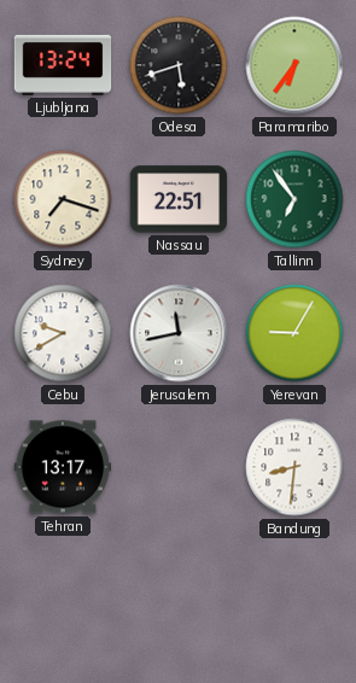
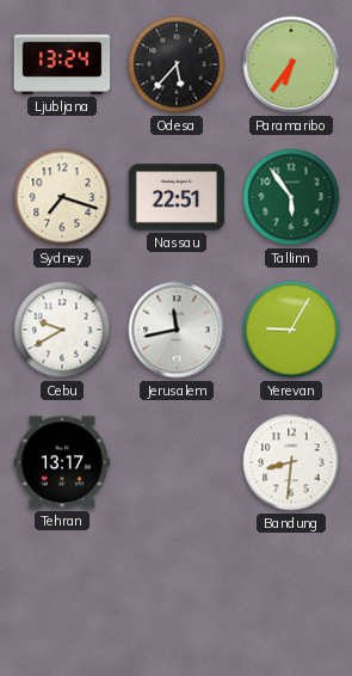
Odesa: 5:42 -> 5:37 (177, 64)
Tallinn: 6:54 -> 5:54 (291, 197)
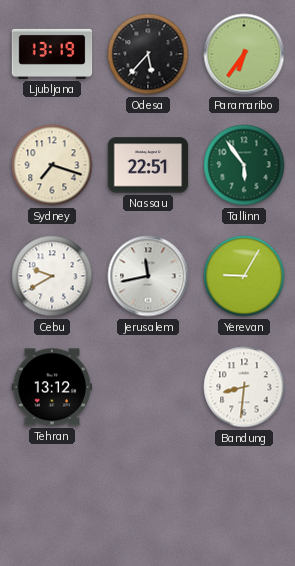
Ljubljana: 13:24 -> 13:19 (52, 54)
Tehran: 13:17 -> 13:12 (52, 387)
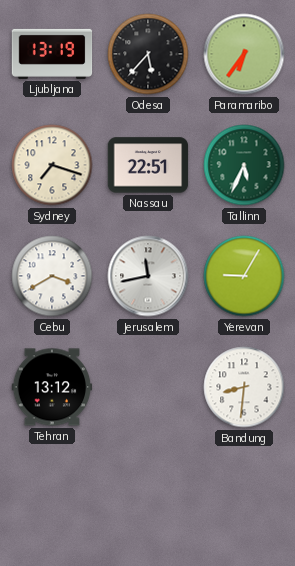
Tallinn: 5:54 -> 5:34 (244, 165)
Cebu: 9:40 -> 3:40 (52, 276)
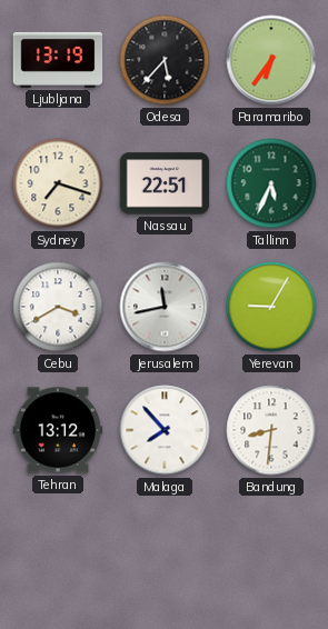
Malaga: none -> 7:53 (165, 430)
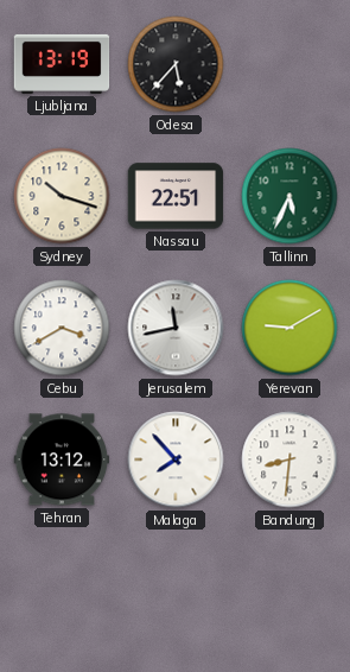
Paramaribo: 6:36 -> none (271, 60)
Sydney: 7:18 -> 10:18 (62, 196)
Yerevan: 9:05 -> 9:10 (289, 328)
